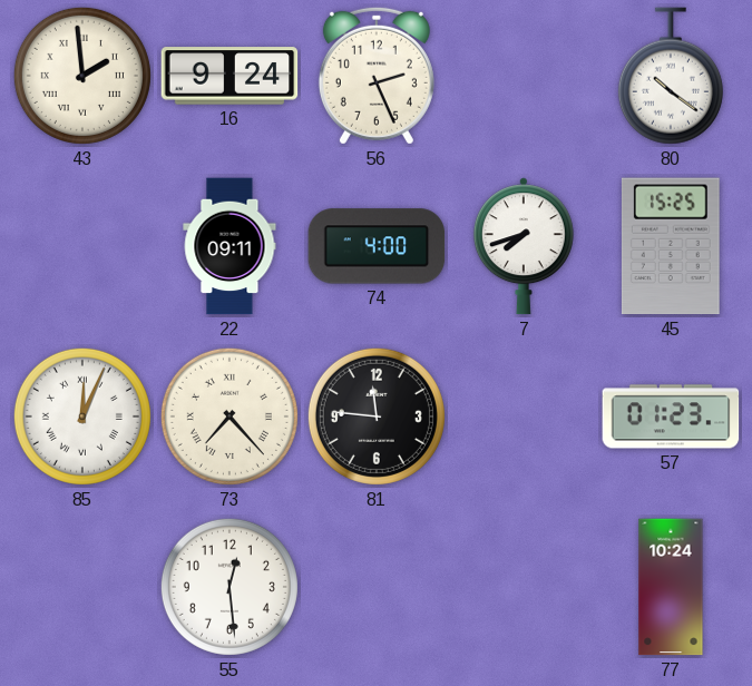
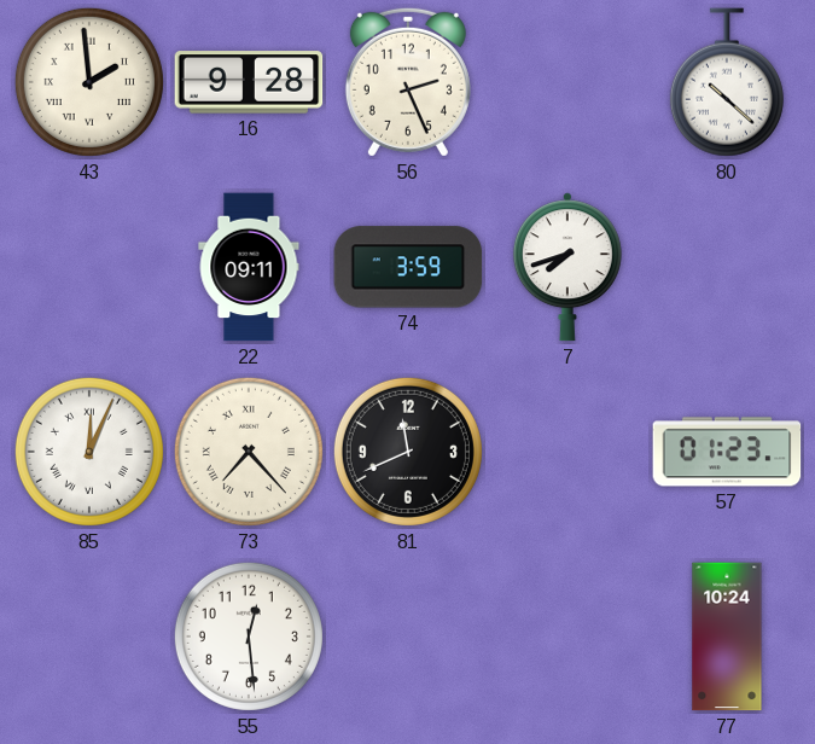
16: 9:24 -> 9:28 (249, 82)
80: 10:21 -> 10:22 (727, 82)
74: 4:00 -> 3:59 (408, 267)
45: 15:25 -> none (671, 246)
81: 11:46 -> 11:41 (408, 452)
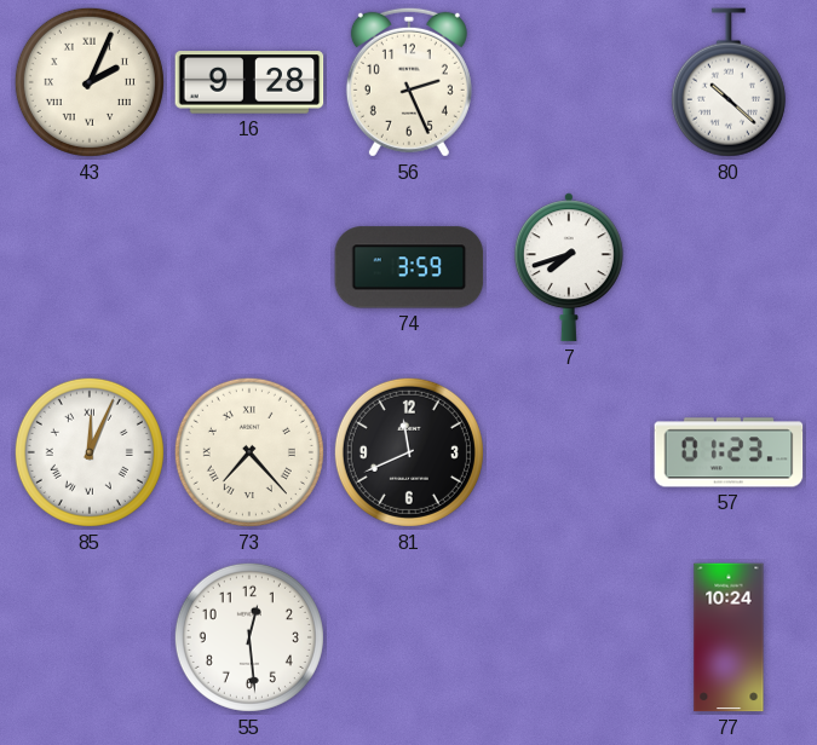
43: 1:59 -> 2:04 (90, 82)
22: 09:11 -> none (249, 267)
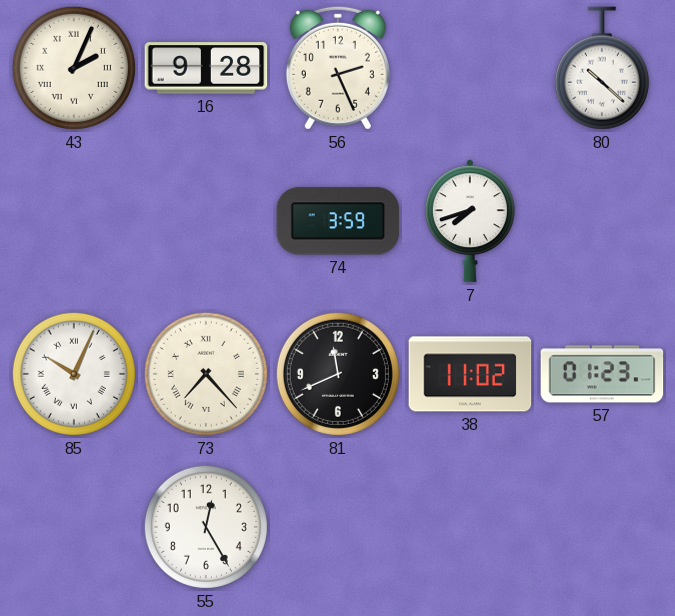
85: 12:04 -> 10:04 (74, 374)
38: none -> 11:02 (470, 374)
55: 12:29 -> 12:25 (206, 527)
77: 10:24 -> none (729, 637)
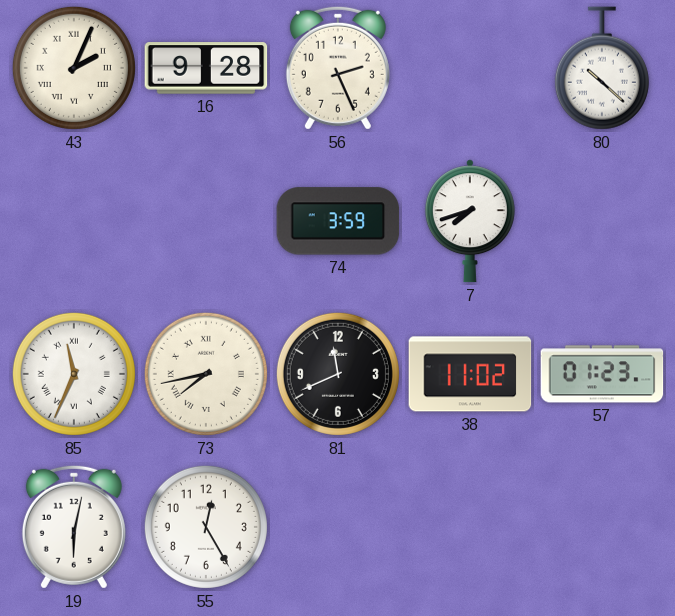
85: 10:04 -> 11:34 (74, 374)
73: 7:23 -> 7:43 (206, 374)
19: none -> 6:02 (74, 527)
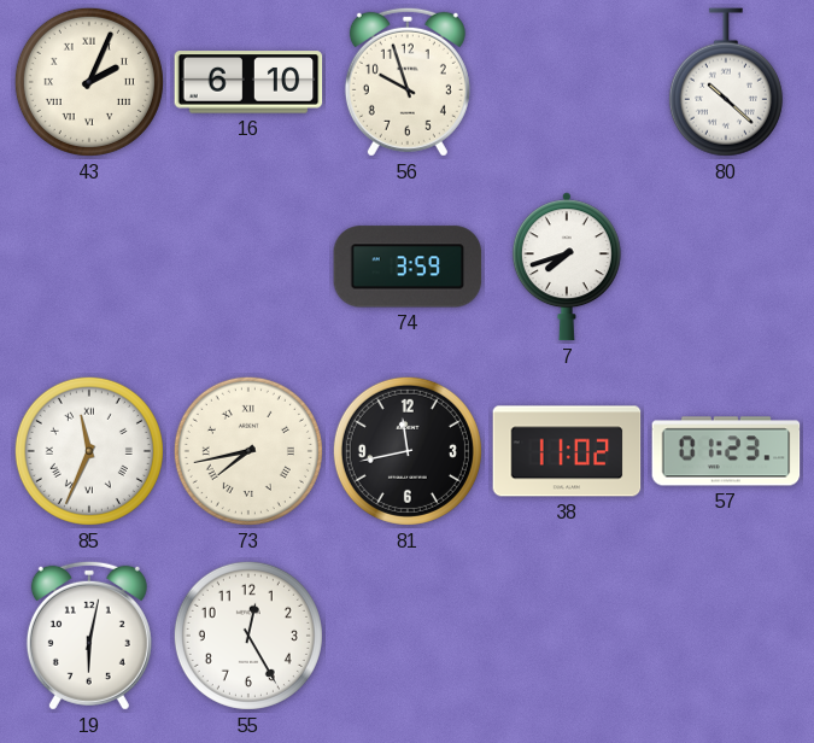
16: 9:28 -> 6:10 (248, 82)
56: 2:26 -> 9:57 (408, 82)
81: 11:41 -> 11:43 (408, 451)
